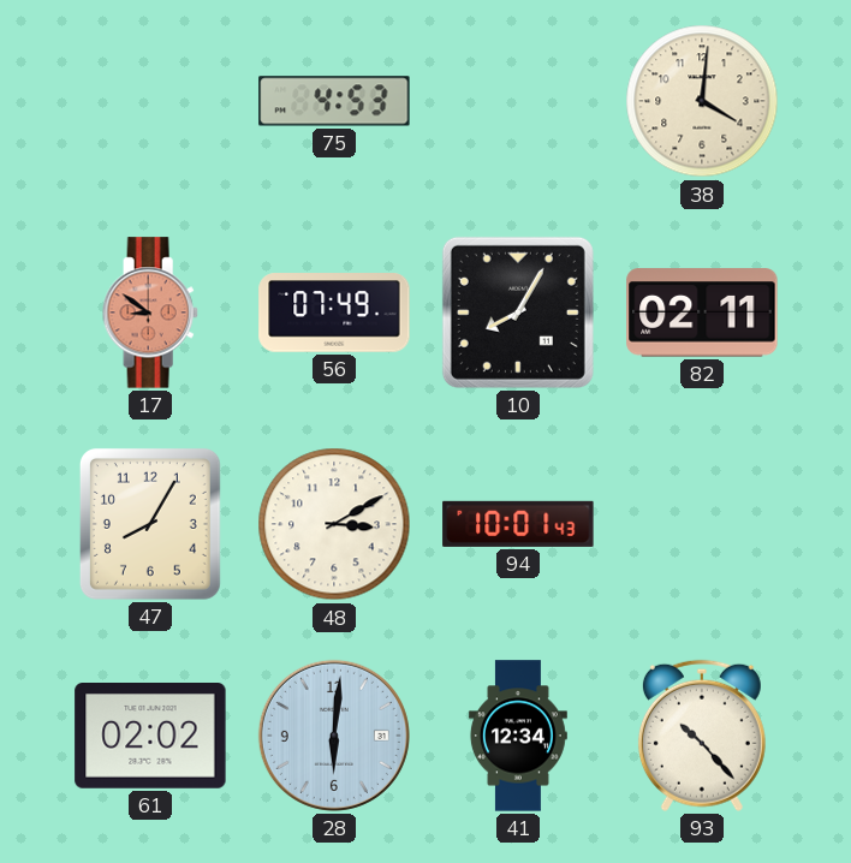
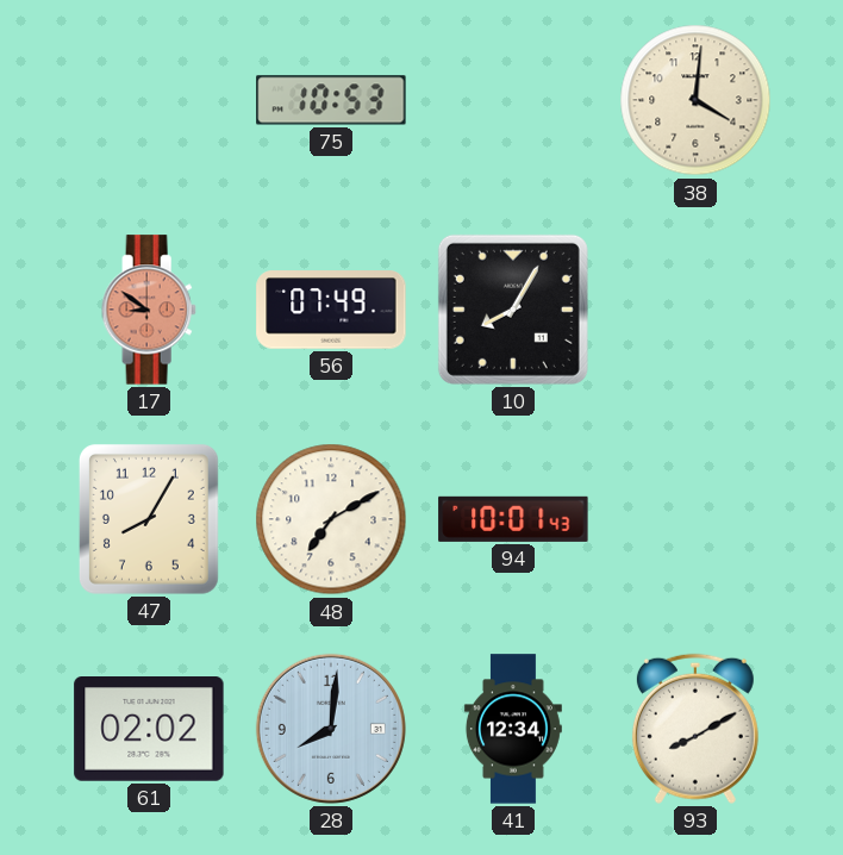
75: 4:53 -> 10:53 (331, 100)
82: 02:11 -> none (702, 313)
48: 3:10 -> 7:10 (331, 519)
28: 6:01 -> 8:01 (331, 729)
93: 10:23 -> 8:10 (695, 729)
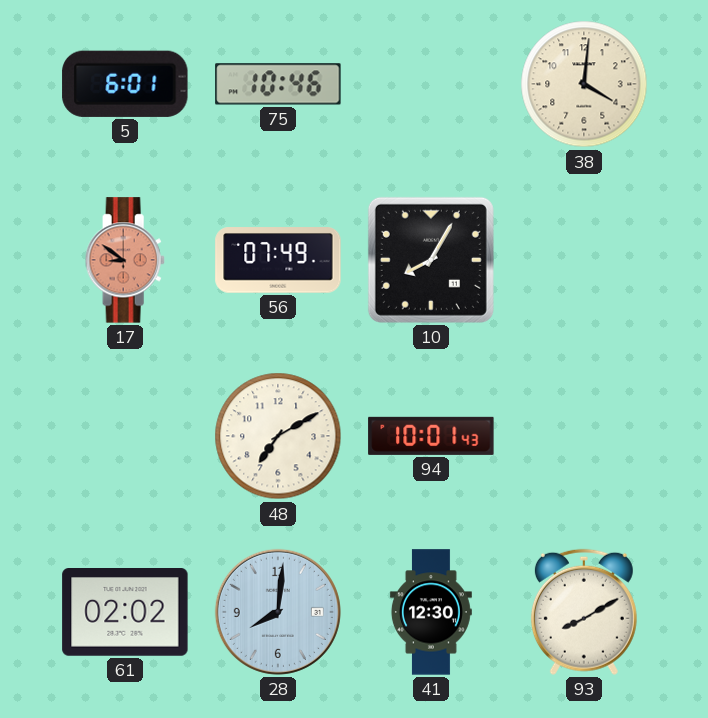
5: none -> 6:01 (125, 84)
75: 10:53 -> 10:46 (278, 84)
47: 8:05 -> none (149, 519)
41: 12:34 -> 12:30 (431, 612)
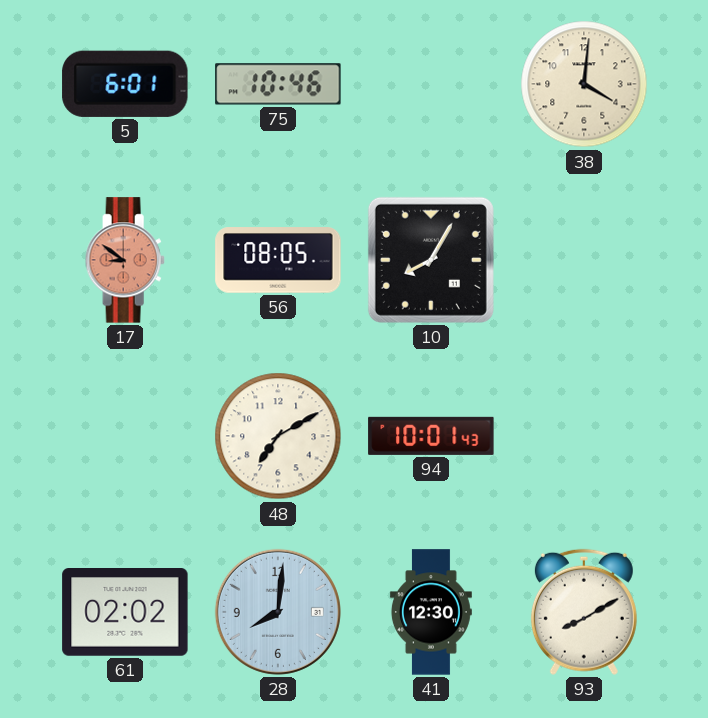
56: 07:49 -> 08:05 (278, 260)
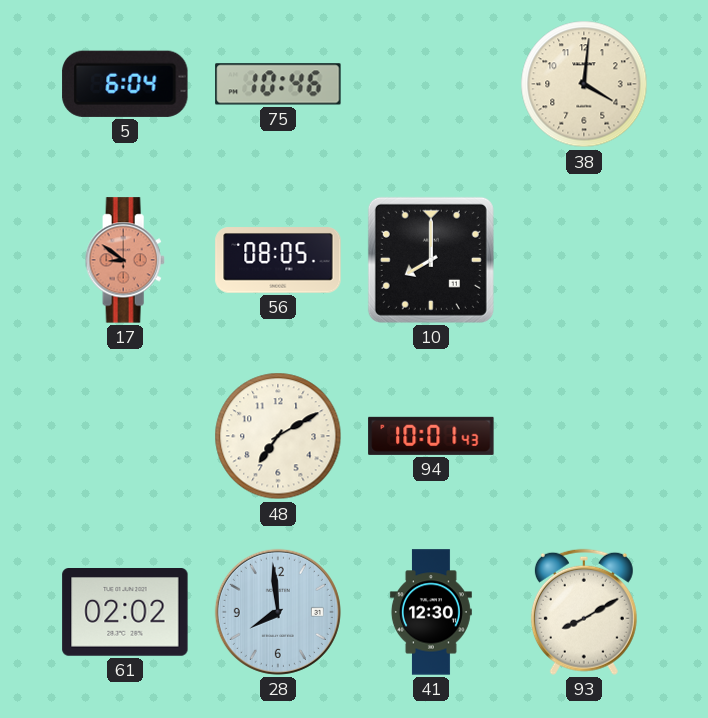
5: 6:01 -> 6:04 (125, 84)
10: 8:05 -> 8:00 (431, 260)
28: 8:01 -> 7:59 (278, 612)
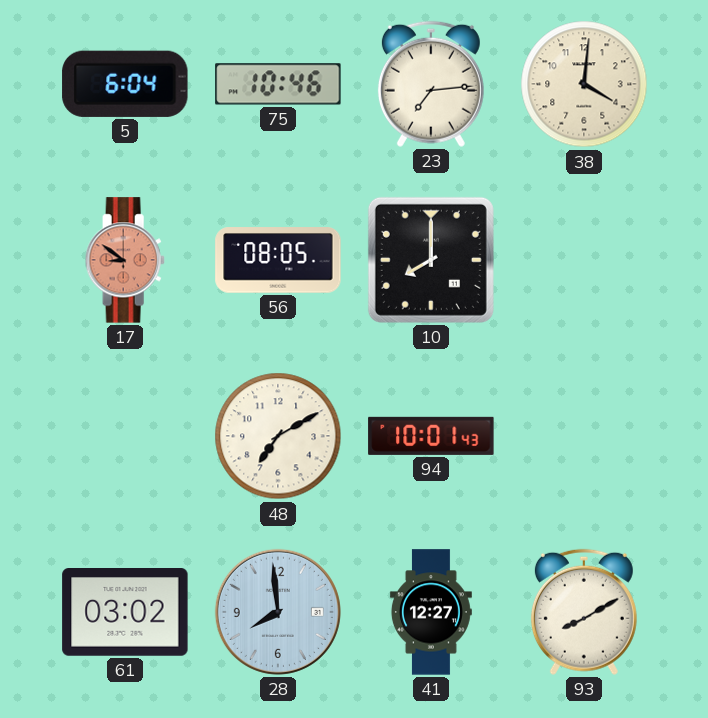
23: none -> 7:14 (431, 84)
61: 02:02 -> 03:02 (125, 613)
41: 12:30 -> 12:27 (431, 612)
